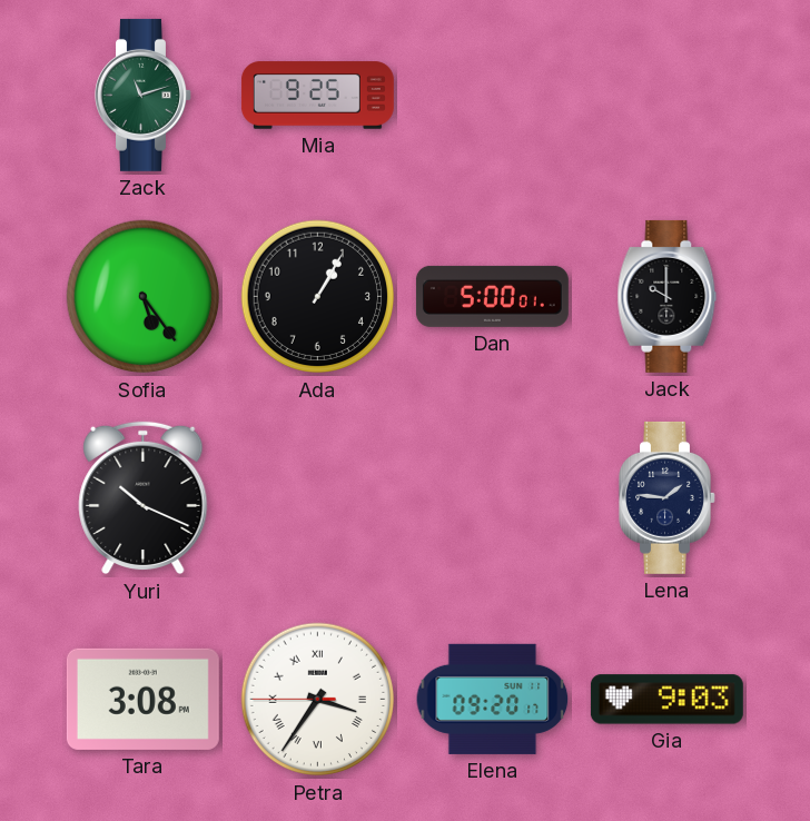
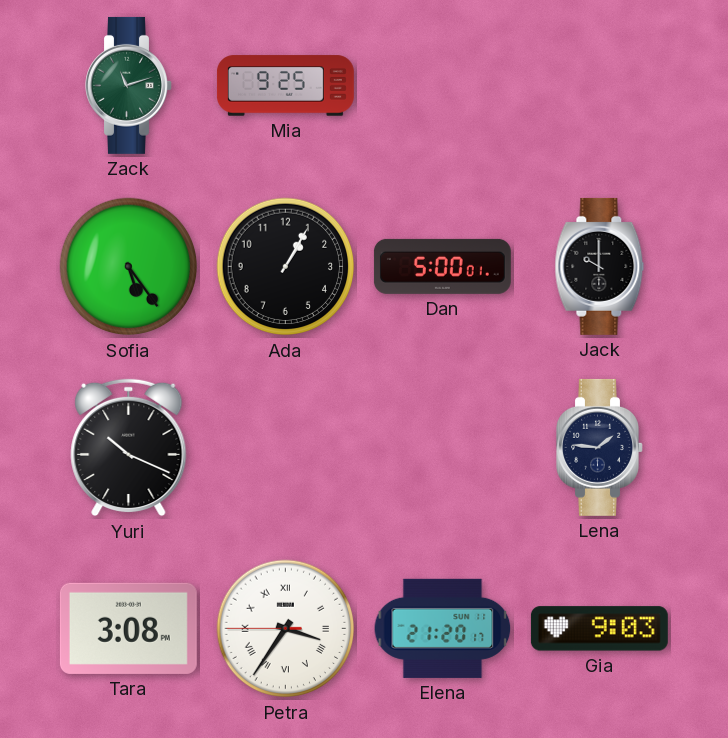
Elena: 09:20 -> 21:20 (443, 628)
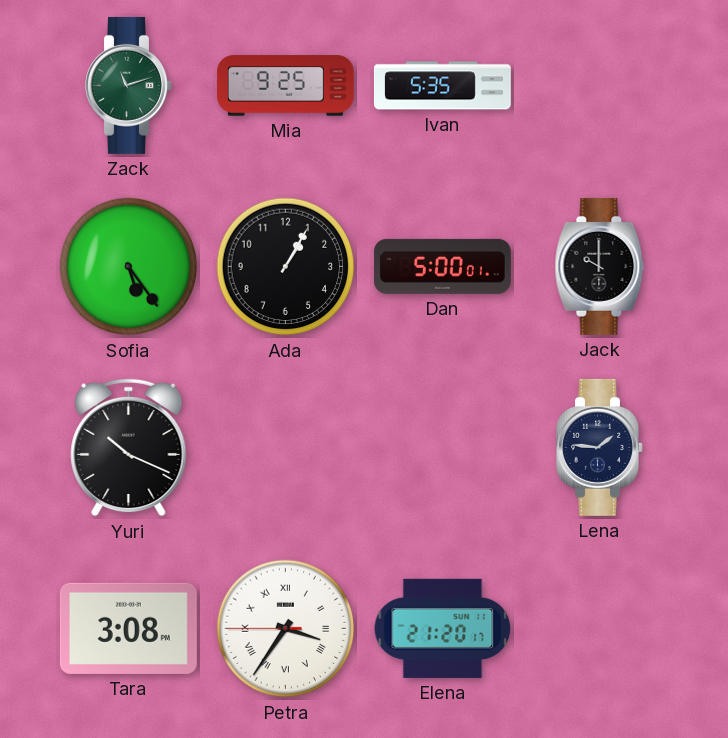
Ivan: none -> 5:35 (442, 86)
Gia: 9:03 -> none (599, 629)
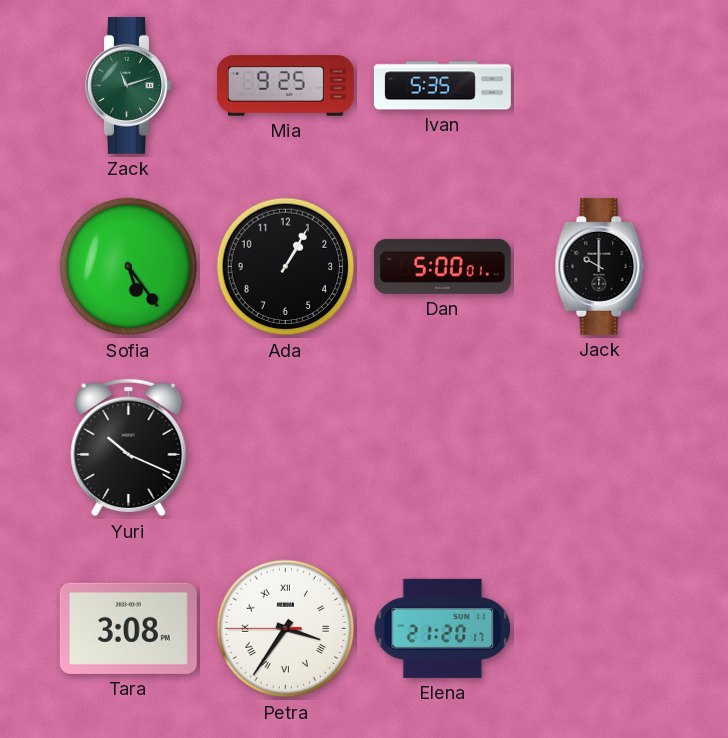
Lena: 1:46 -> none (600, 447)
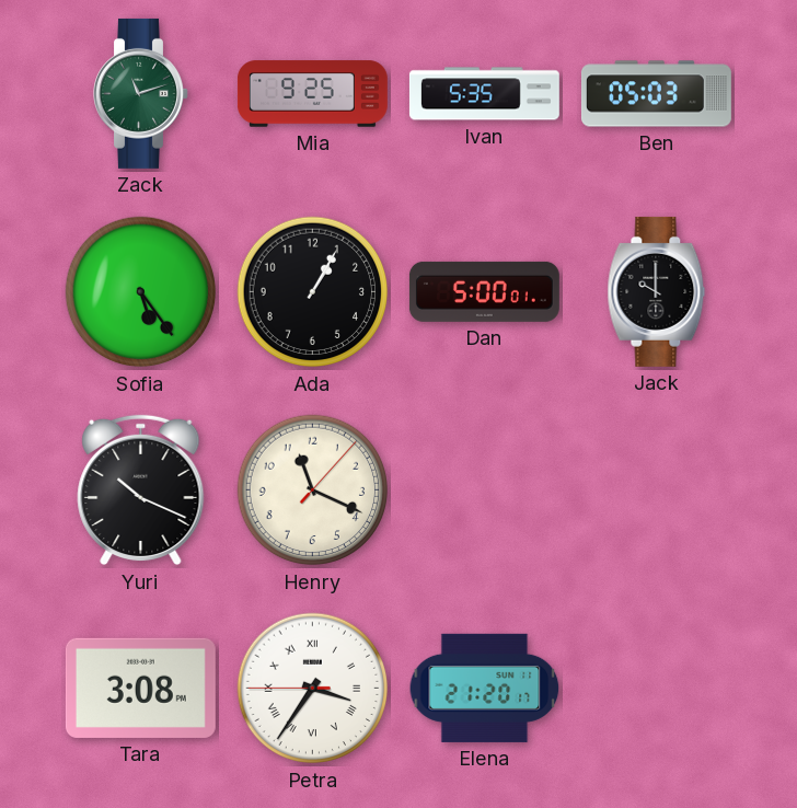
Ben: none -> 05:03 (656, 94)
Henry: none -> 11:19 (313, 490)
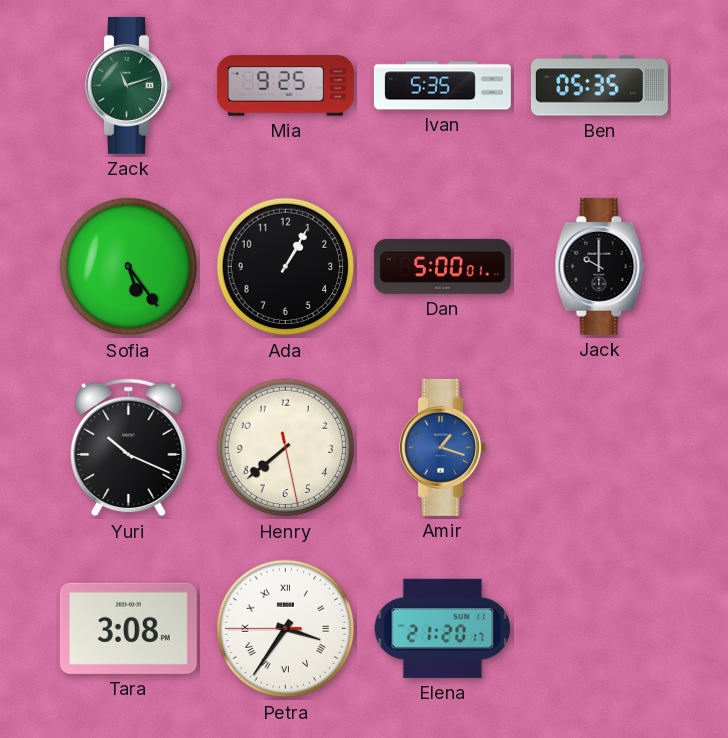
Ben: 05:03 -> 05:35 (599, 86)
Henry: 11:19 -> 7:38 (286, 448)
Amir: none -> 1:18 (443, 447)
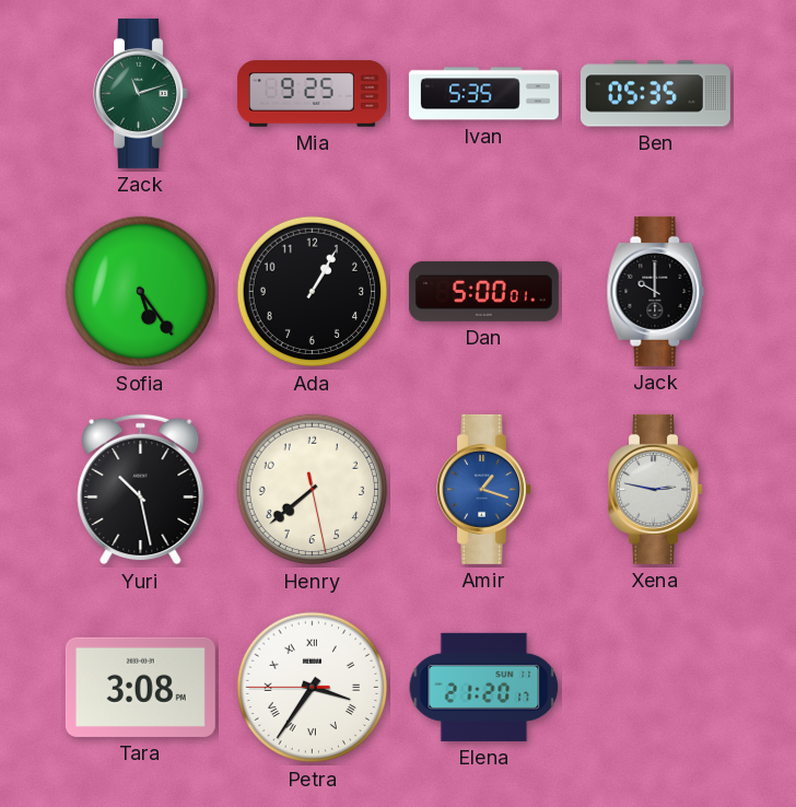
Yuri: 10:19 -> 10:28 (141, 490)
Xena: none -> 2:47 (656, 489)
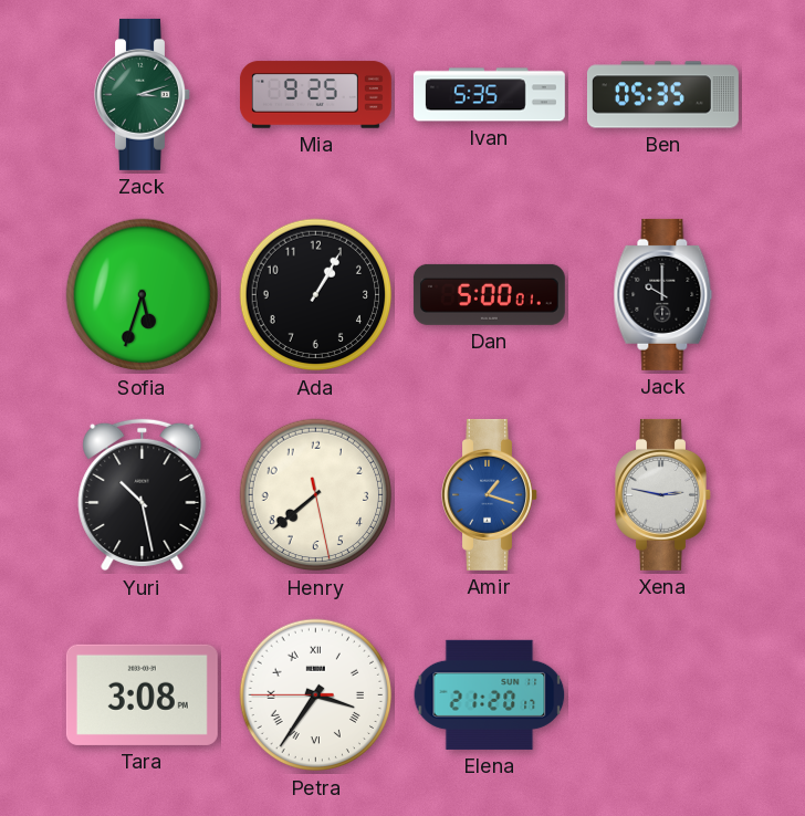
Zack: 11:12 -> 3:12 (143, 94)
Sofia: 5:24 -> 5:33 (143, 295)
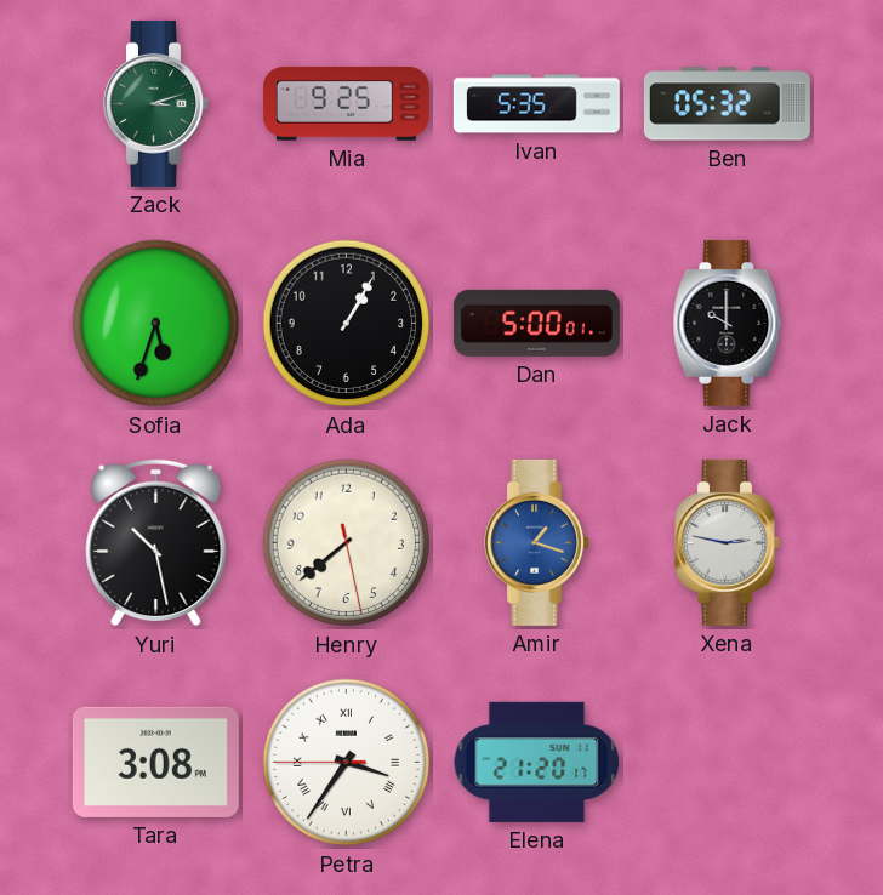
Ben: 05:35 -> 05:32 (727, 104)
